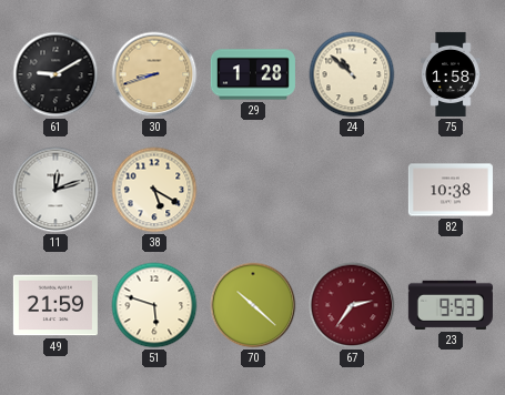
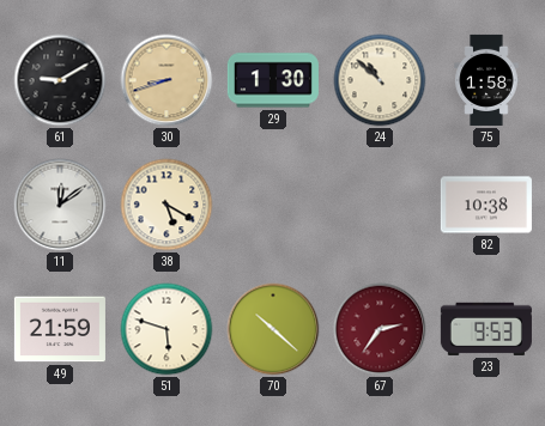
29: 1:28 -> 1:30 (273, 80)
11: 12:12 -> 12:09 (60, 205)
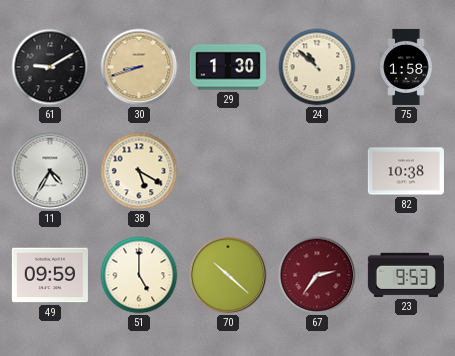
11: 12:09 -> 4:35 (50, 171)
49: 21:59 -> 09:59 (50, 275)
51: 5:48 -> 5:00 (139, 275)
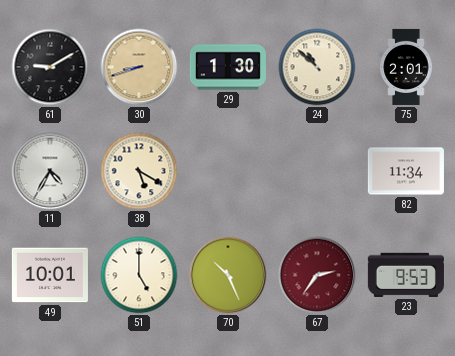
75: 1:58 -> 2:01 (406, 67)
82: 10:38 -> 11:34 (406, 171)
49: 09:59 -> 10:01 (50, 275)
70: 10:22 -> 10:26 (228, 275)
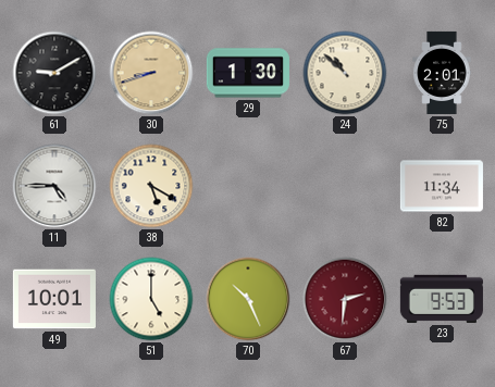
11: 4:35 -> 4:45 (54, 186)
67: 2:36 -> 2:31 (345, 299)
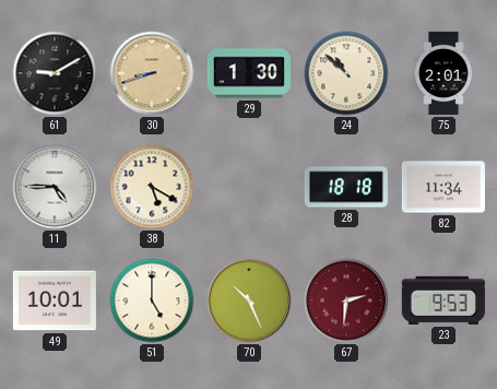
28: none -> 18:18 (346, 187)
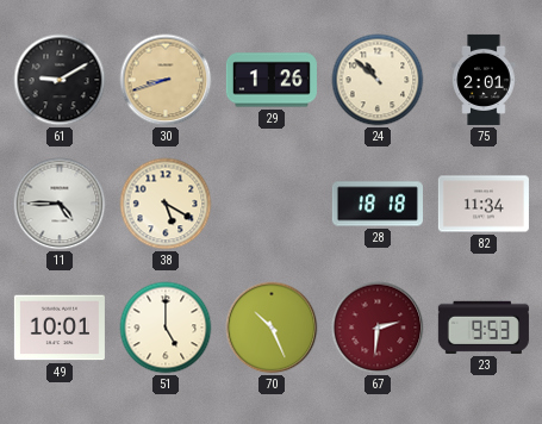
29: 1:30 -> 1:26 (272, 80)
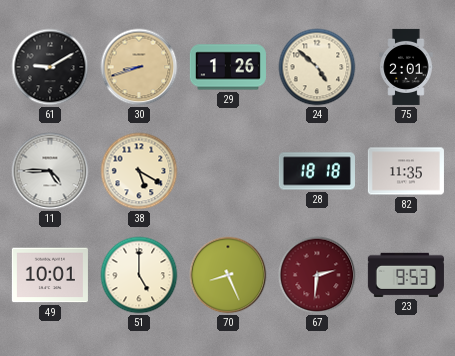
24: 10:52 -> 4:52 (317, 67)
82: 11:34 -> 11:35 (406, 171)
70: 10:26 -> 8:26 (228, 275)
